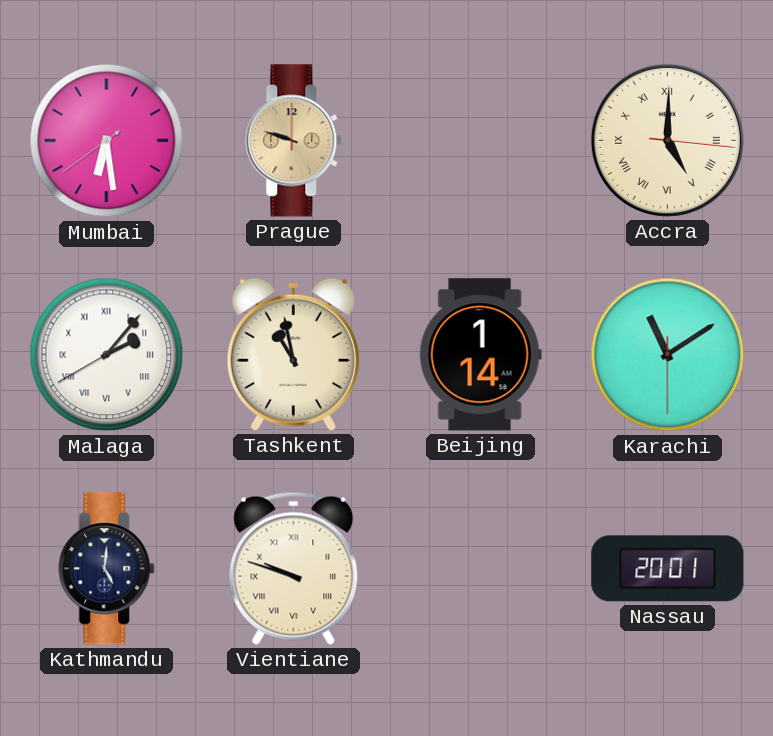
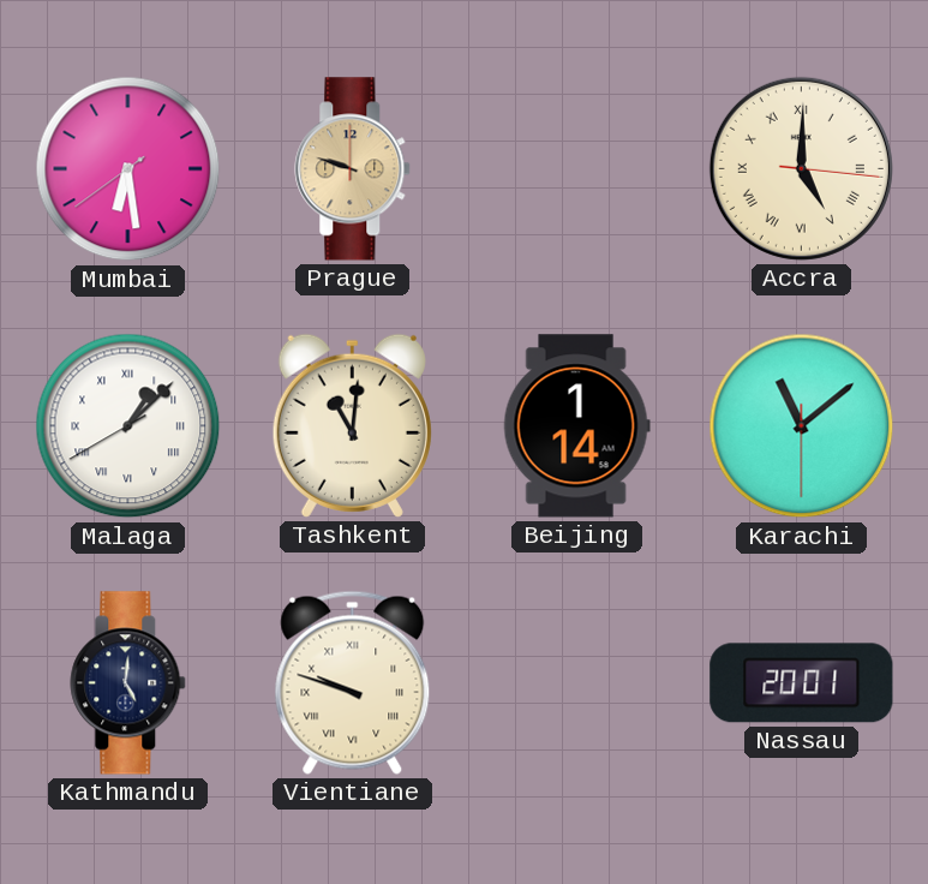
Malaga: 2:06 -> 1:07 (128, 426)
Tashkent: 10:58 -> 11:01 (352, 425)
Karachi: 11:09 -> 11:08 (802, 426)
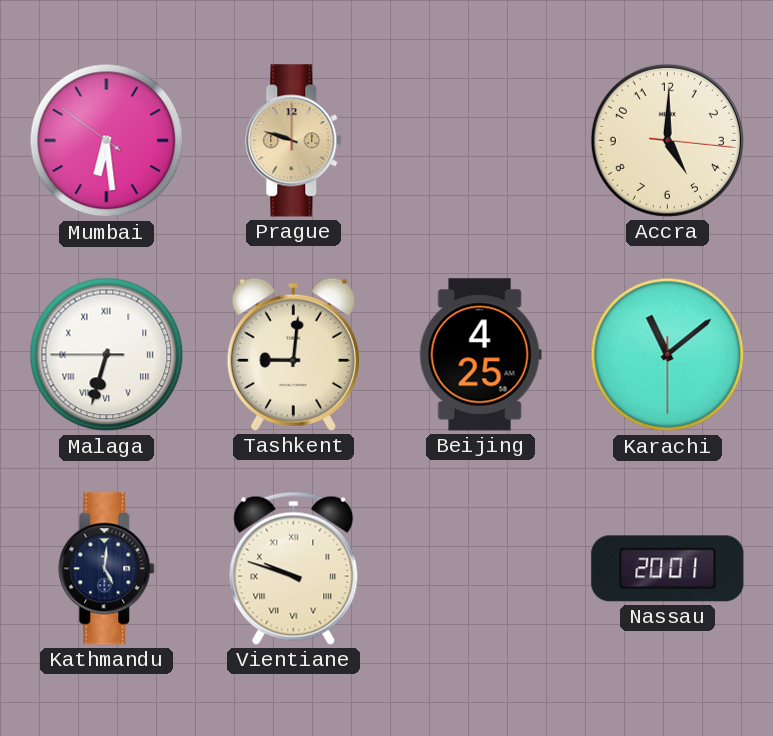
Mumbai: 6:28:39 -> 6:28:51 (107, 141)
Accra numerals: Roman -> Arabic (667, 140)
Malaga: 1:07 -> 6:32 (107, 355)
Tashkent: 11:01 -> 9:01 (293, 354)
Beijing: 1:14 -> 4:25 (480, 355)
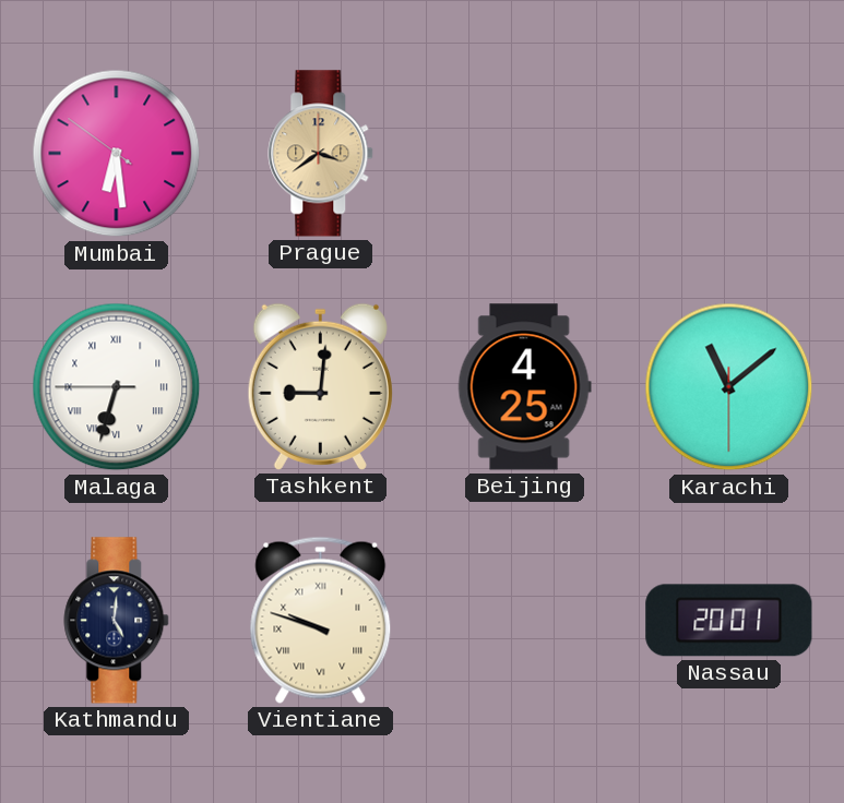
Prague: 9:48 -> 3:39 (321, 154)
Accra: 5:00 -> none (667, 140)
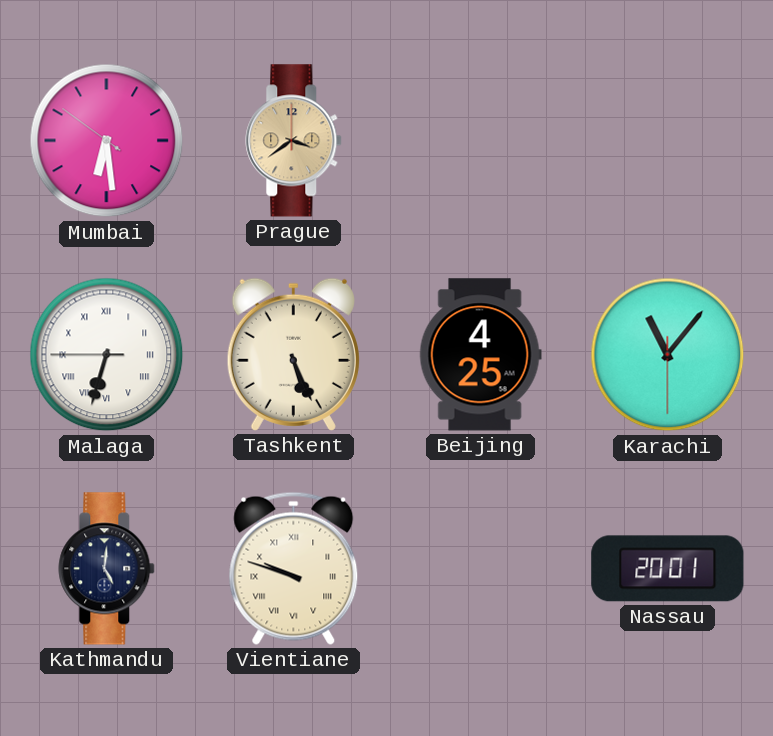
Tashkent: 9:01 -> 5:26 (293, 354)
Karachi: 11:08 -> 11:06 (668, 355)
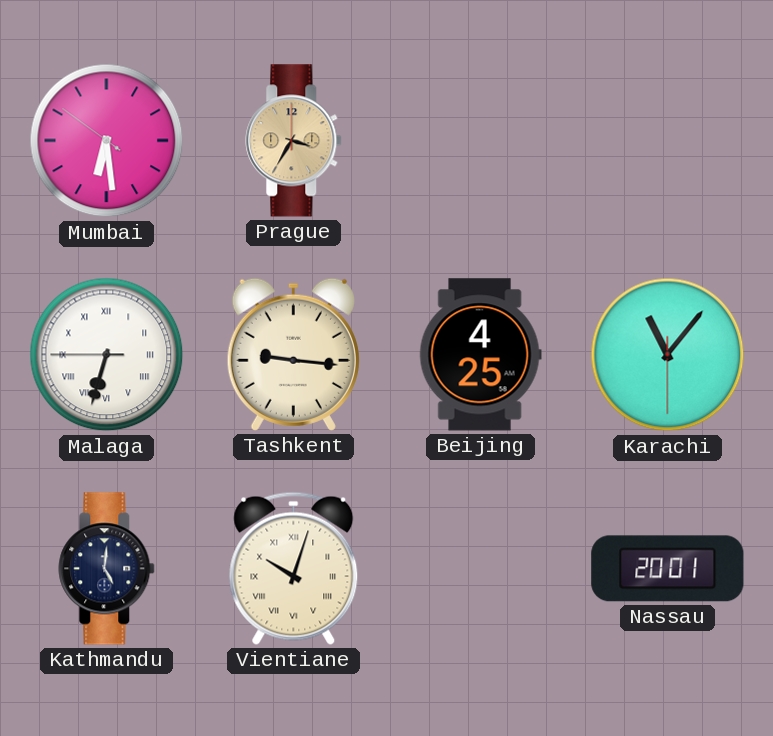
Prague: 3:39 -> 3:35 (294, 141)
Tashkent: 5:26 -> 9:16 (293, 354)
Vientiane: 9:48 -> 10:03 (294, 568)
